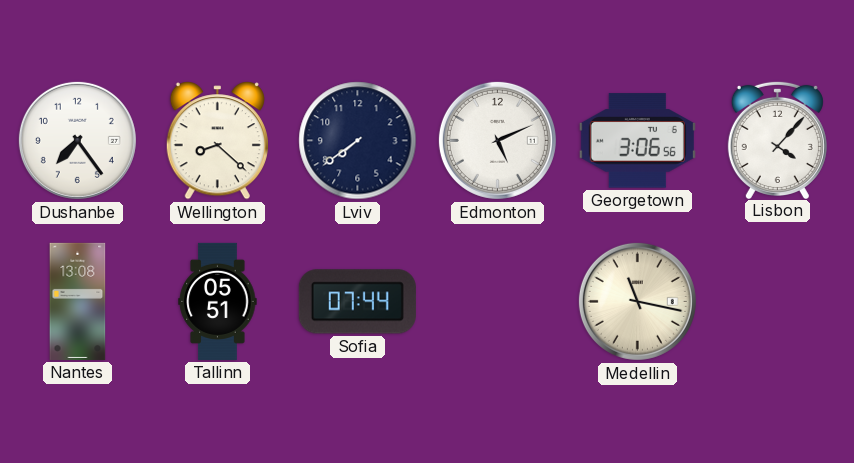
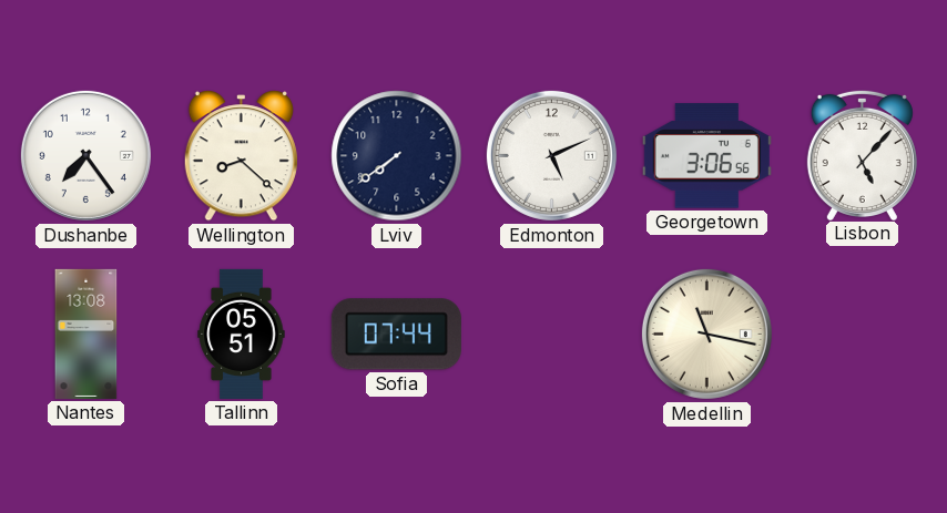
Lisbon: 4:07 -> 5:07 (862, 154)
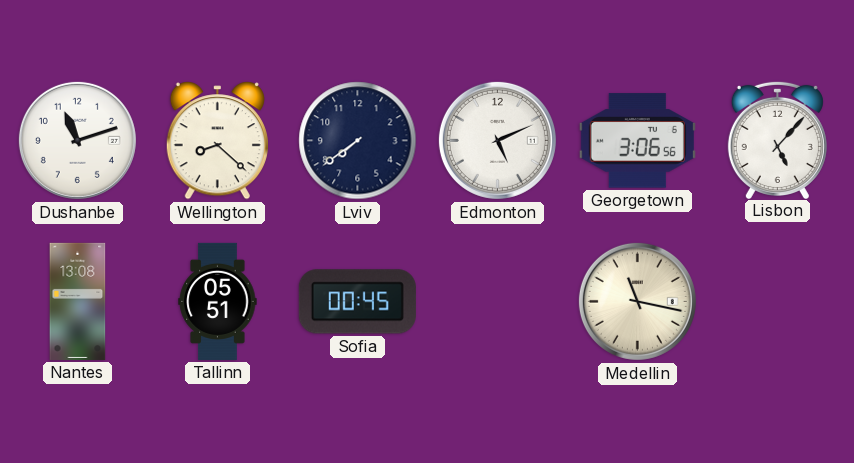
Dushanbe: 7:24 -> 11:12 (77, 140)
Sofia: 07:44 -> 00:45 (357, 302)
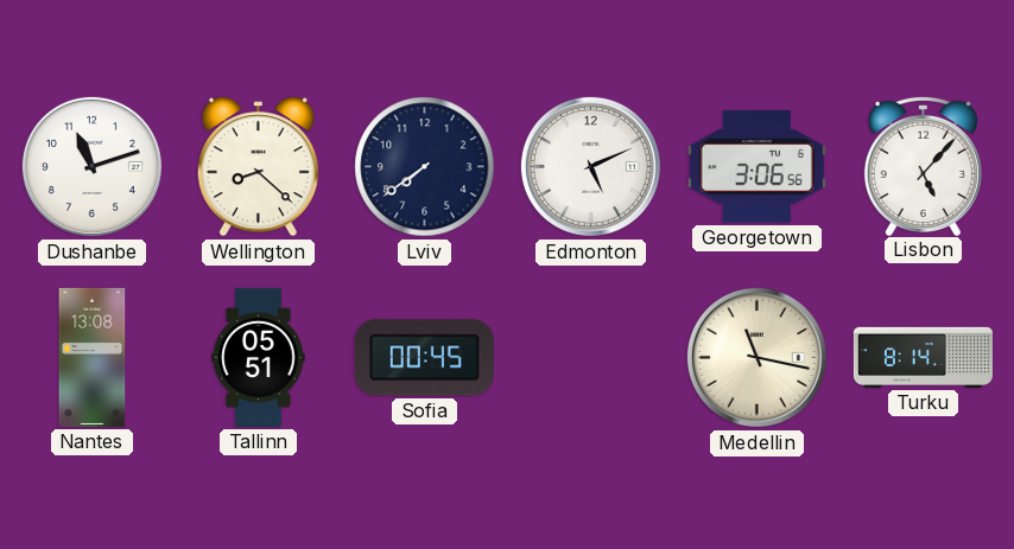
Turku: none -> 8:14 (923, 357)
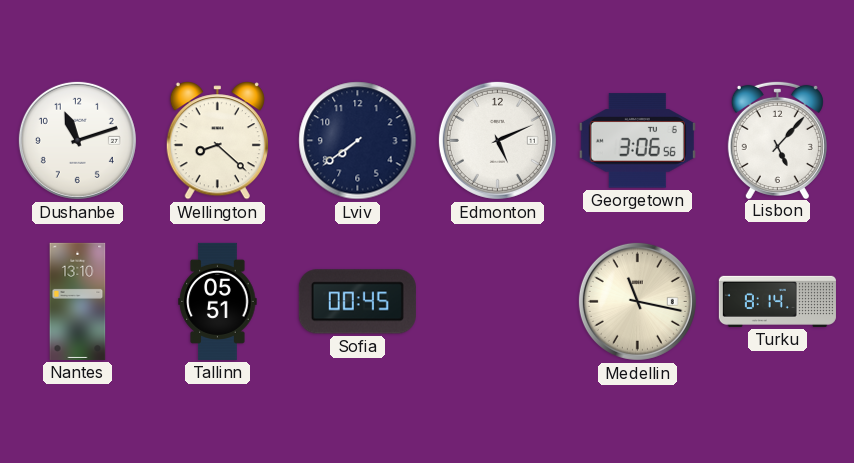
Nantes: 13:08 -> 13:10 (78, 301)
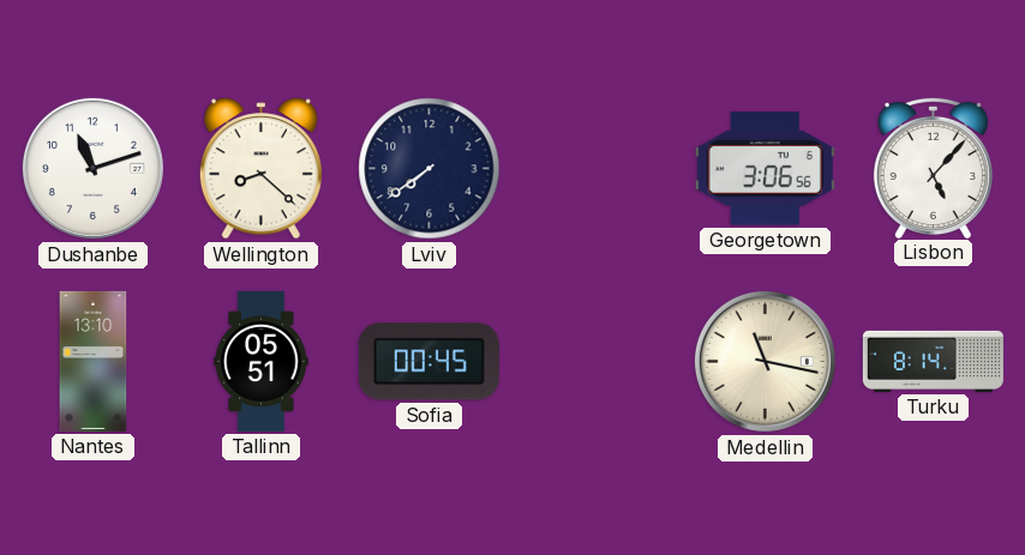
Edmonton: 5:11 -> none (497, 140)
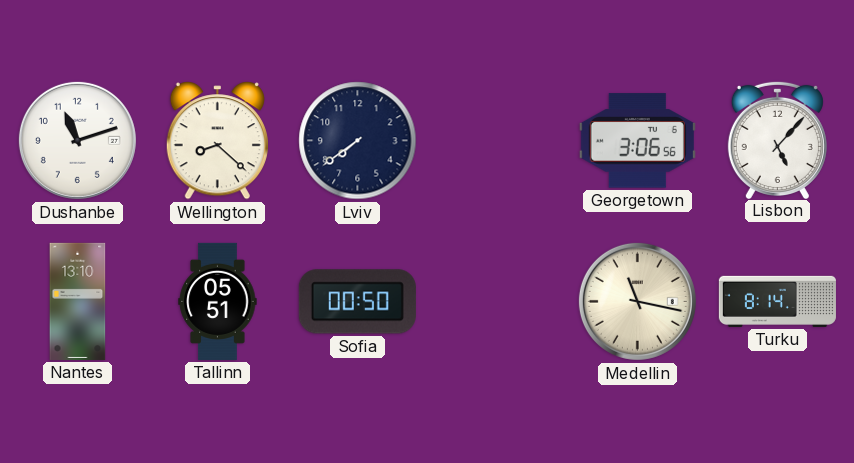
Sofia: 00:45 -> 00:50 (357, 302)
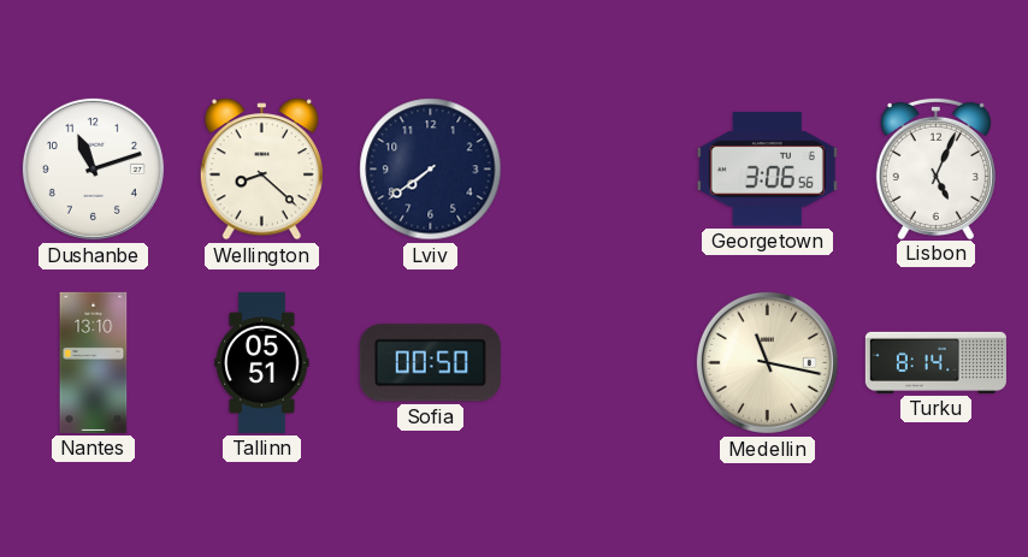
Lisbon: 5:07 -> 5:04 (935, 167)
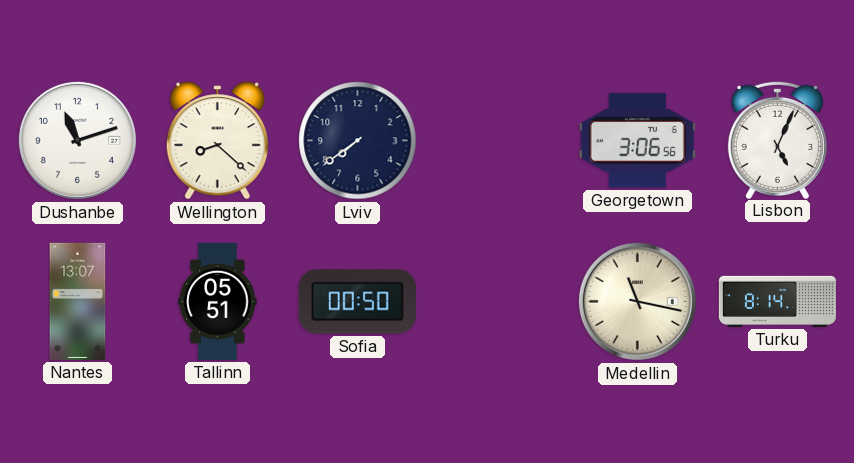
Nantes: 13:10 -> 13:07 (78, 301)
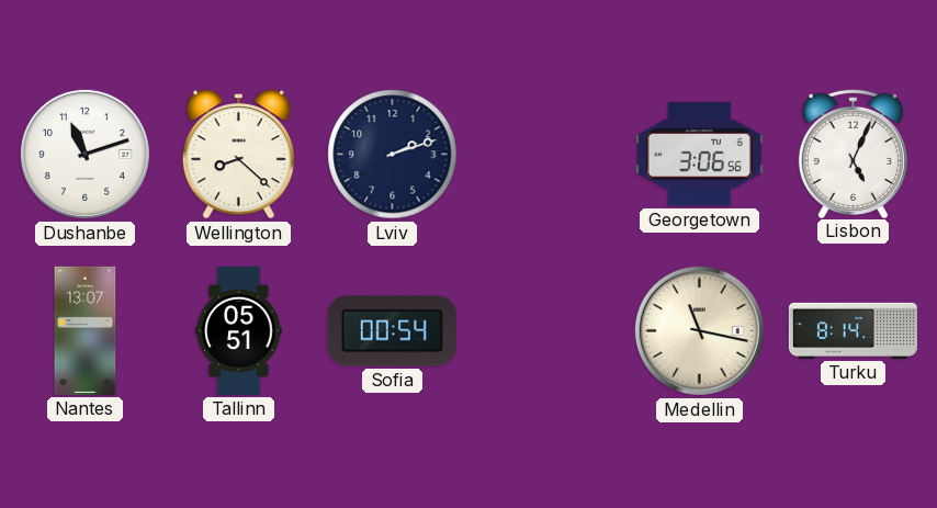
Lviv: 7:39 -> 2:12 (393, 155)
Sofia: 00:50 -> 00:54 (392, 331)
